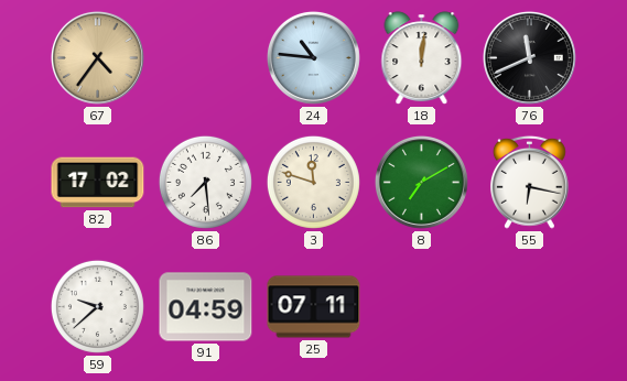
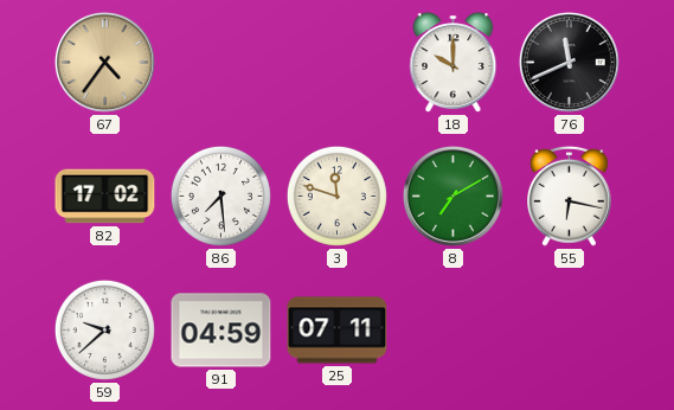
24: 10:46 -> none (313, 57)
18: 12:01 -> 10:00 (454, 63)
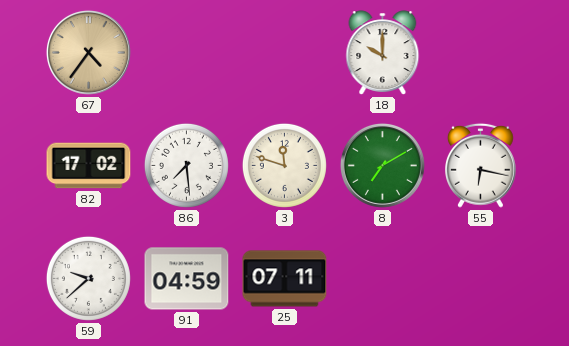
76: 11:41 -> none (569, 62)
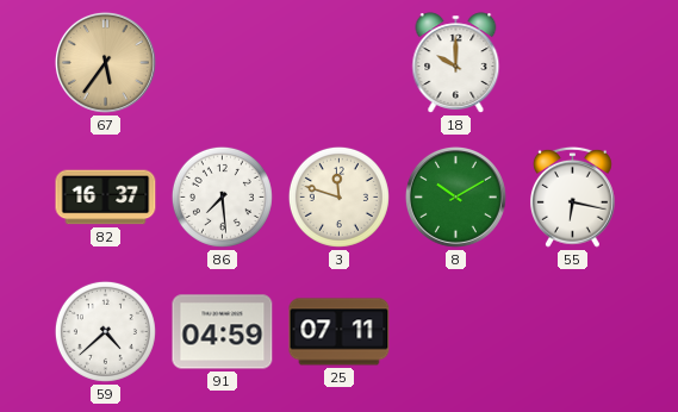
67: 4:36 -> 5:36 (105, 62)
82: 17:02 -> 16:37 (106, 198)
8: 7:10 -> 10:10 (455, 196)
59: 9:38 -> 4:38 (105, 331)
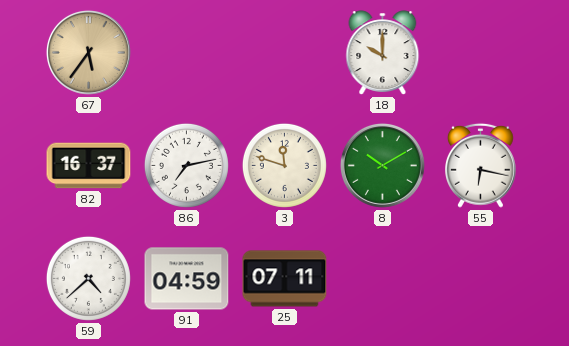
86: 7:29 -> 7:13 (186, 165)
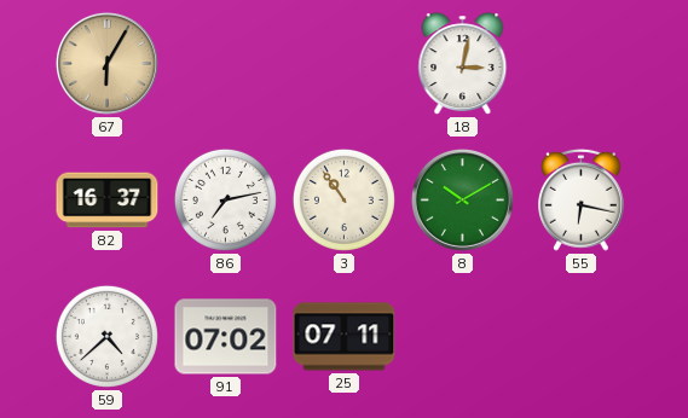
67: 5:36 -> 6:05 (106, 63)
18: 10:00 -> 3:02 (463, 64)
3: 11:48 -> 10:54 (343, 199)
91: 04:59 -> 07:02 (226, 337)
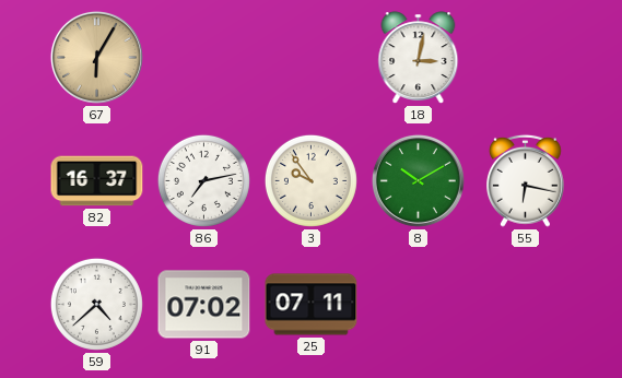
3: 10:54 -> 9:54 (310, 180)
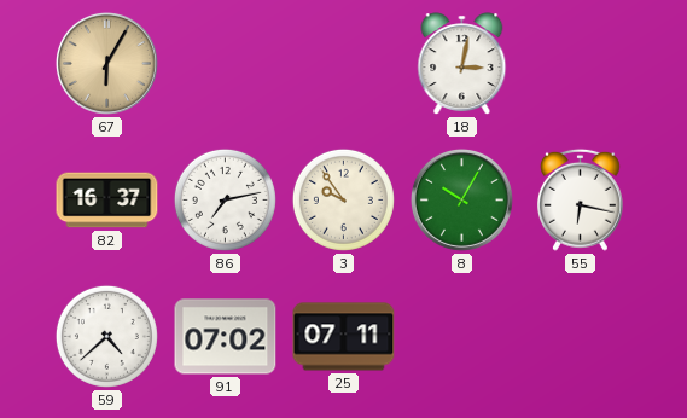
8: 10:10 -> 10:05 (461, 199)
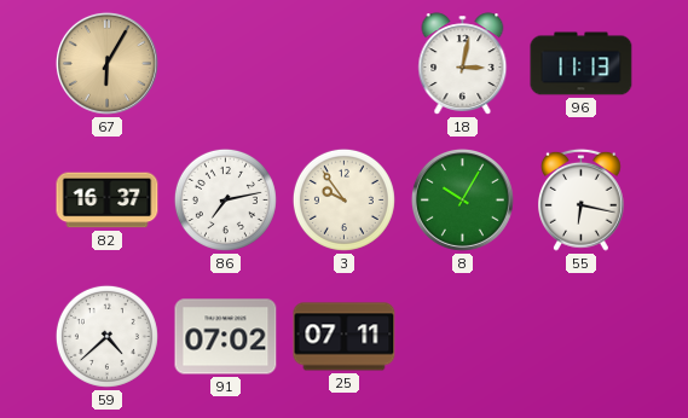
96: none -> 11:13 (582, 64)
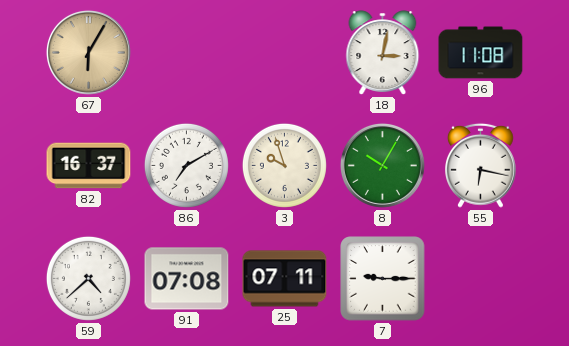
96: 11:13 -> 11:08 (481, 53)
86: 7:13 -> 7:10 (186, 165)
3: 9:54 -> 9:57 (284, 165)
91: 07:02 -> 07:08 (187, 279)
7: none -> 9:15 (383, 279)
